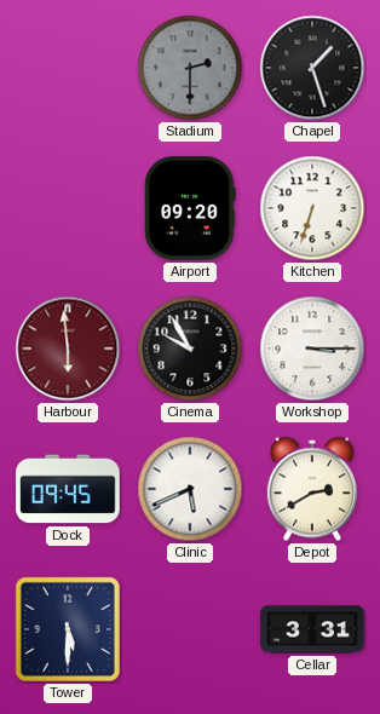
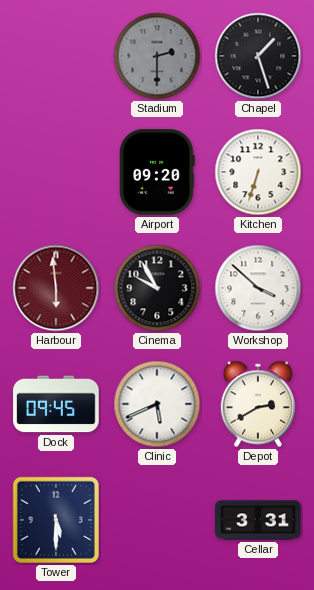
Workshop: 3:15 -> 3:52 (258, 288)
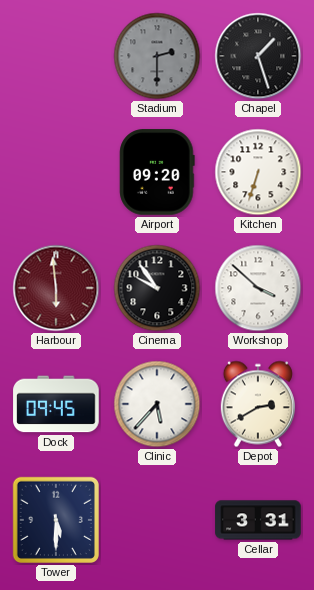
Cinema: 9:55 -> 9:54 (157, 288)
Clinic: 5:41 -> 5:37 (157, 404)
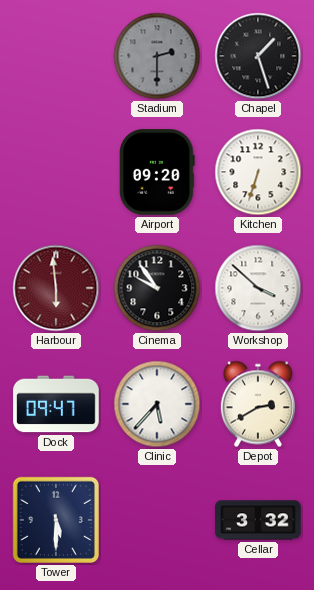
Dock: 09:45 -> 09:47 (56, 404)
Cellar: 3:31 -> 3:32 (258, 520)
